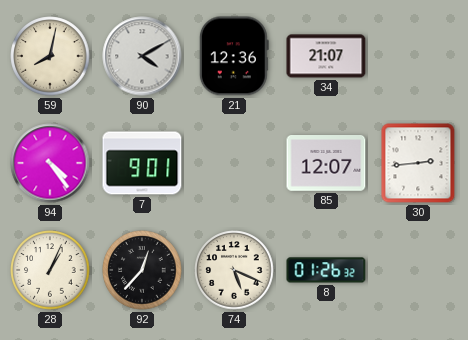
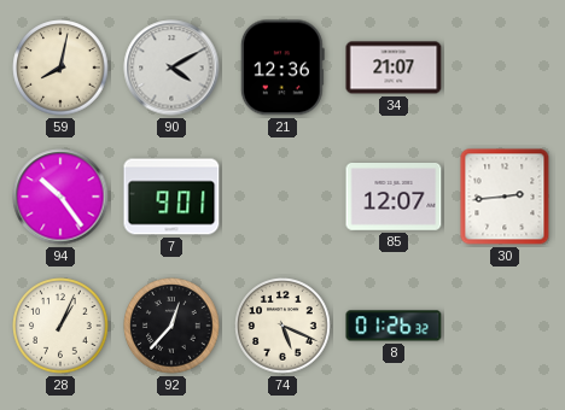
94: 4:24 -> 10:24 (60, 197)
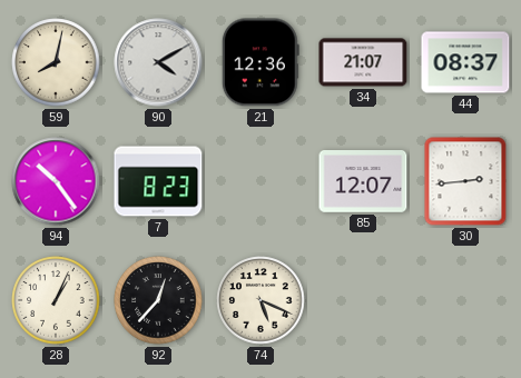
44: none -> 08:37 (465, 62)
7: 9:01 -> 8:23 (158, 181)
8: 01:26 -> none (394, 326)
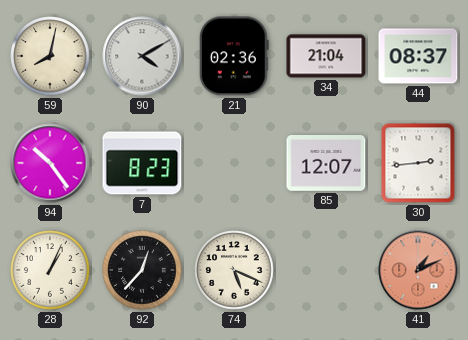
21: 12:36 -> 02:36 (234, 56)
34: 21:07 -> 21:04 (326, 56)
41: none -> 1:11 (418, 270)
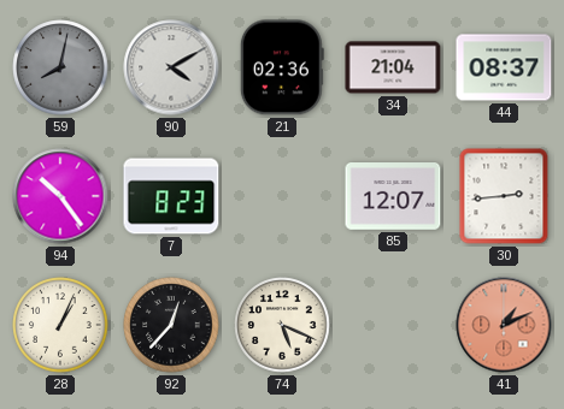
59 dial: cream -> grey (60, 67)
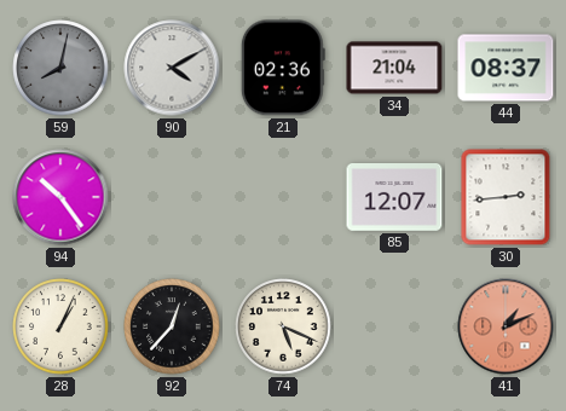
7: 8:23 -> none (171, 196)
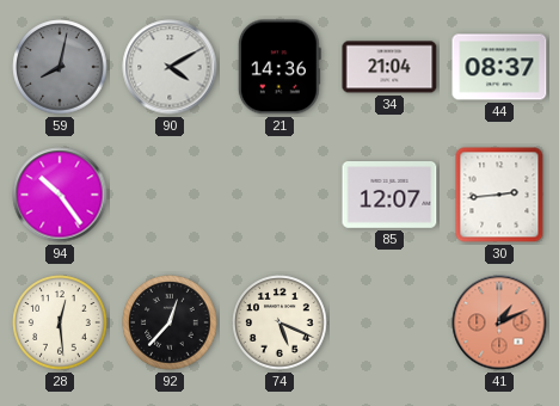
21: 02:36 -> 14:36 (279, 67)
28: 1:04 -> 12:29 (60, 322)
